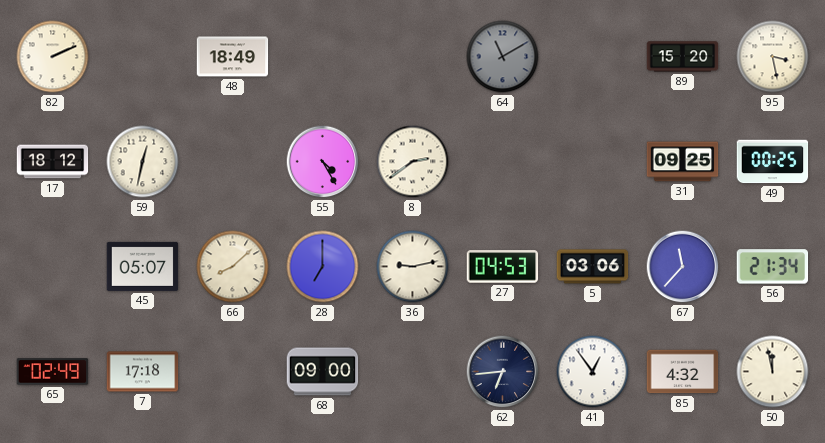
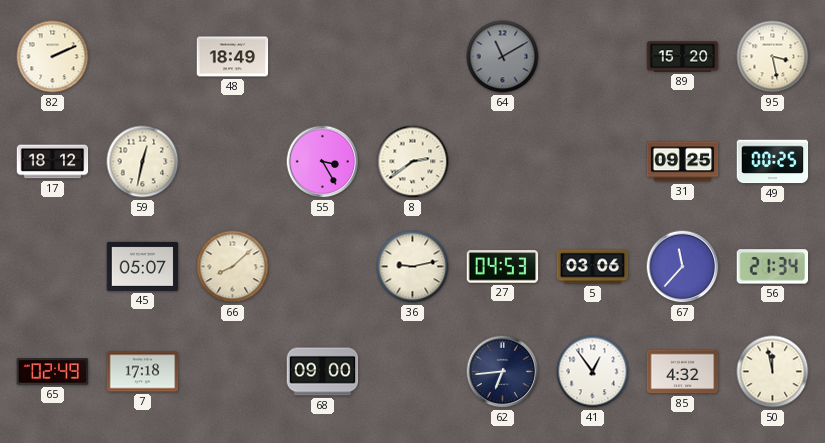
55: 4:25 -> 3:25 (323, 162)
28: 7:00 -> none (323, 267)
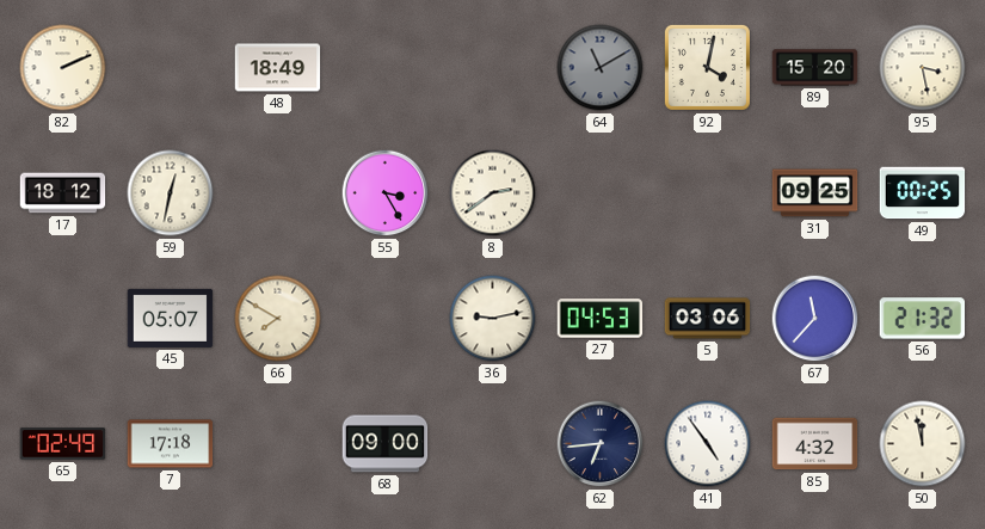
92: none -> 4:02 (707, 67)
66: 8:08 -> 7:50 (278, 319)
56: 21:34 -> 21:32 (923, 319)
41: 12:54 -> 4:54 (708, 444)
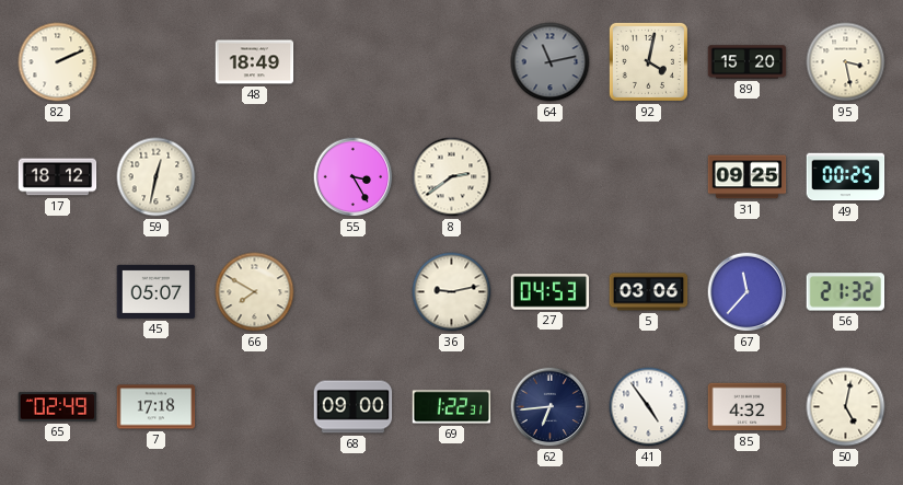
64: 11:10 -> 11:13 (551, 62)
69: none -> 1:22 (452, 407)
50: 11:58 -> 5:02 (846, 407)
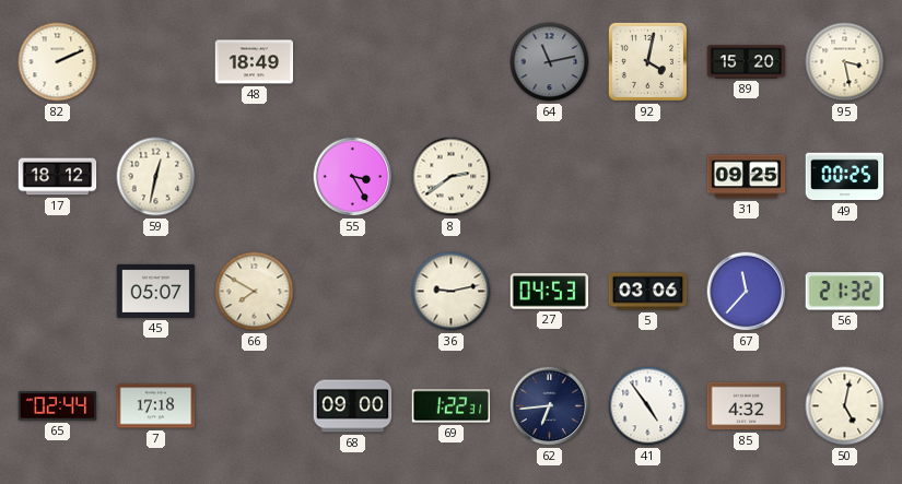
65: 02:49 -> 02:44 (58, 406)
